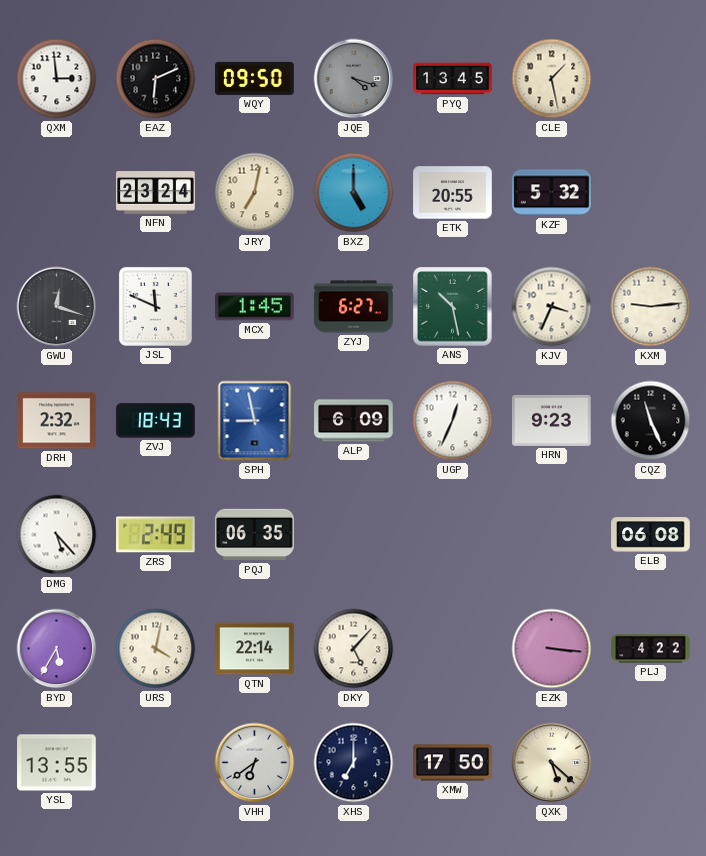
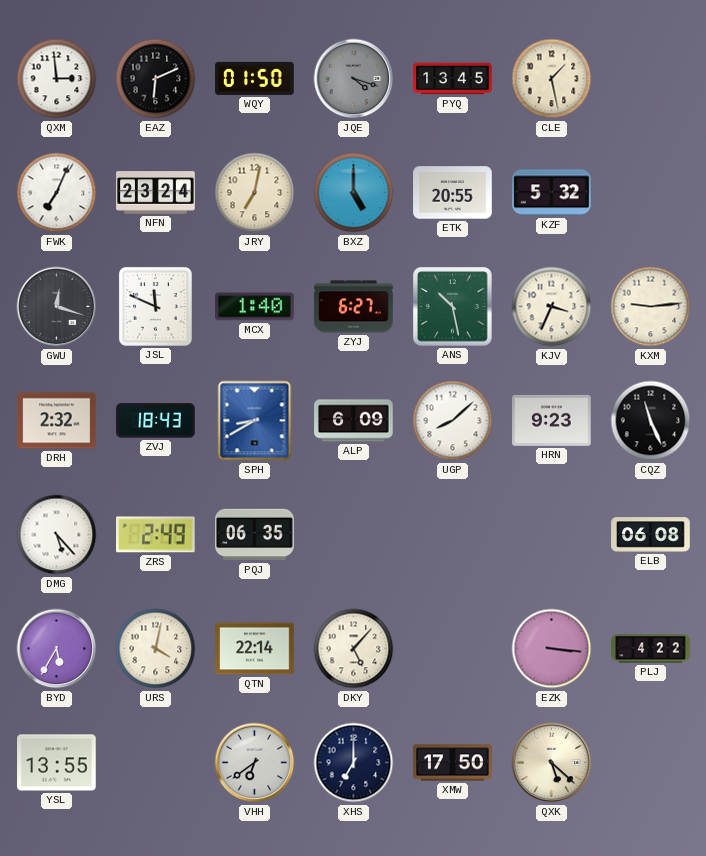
WQY: 09:50 -> 01:50 (255, 78)
FWK: none -> 7:04 (57, 193)
MCX: 1:45 -> 1:40 (255, 307)
SPH: 8:58 -> 8:40 (255, 421)
UGP: 12:34 -> 8:08 (453, 421)
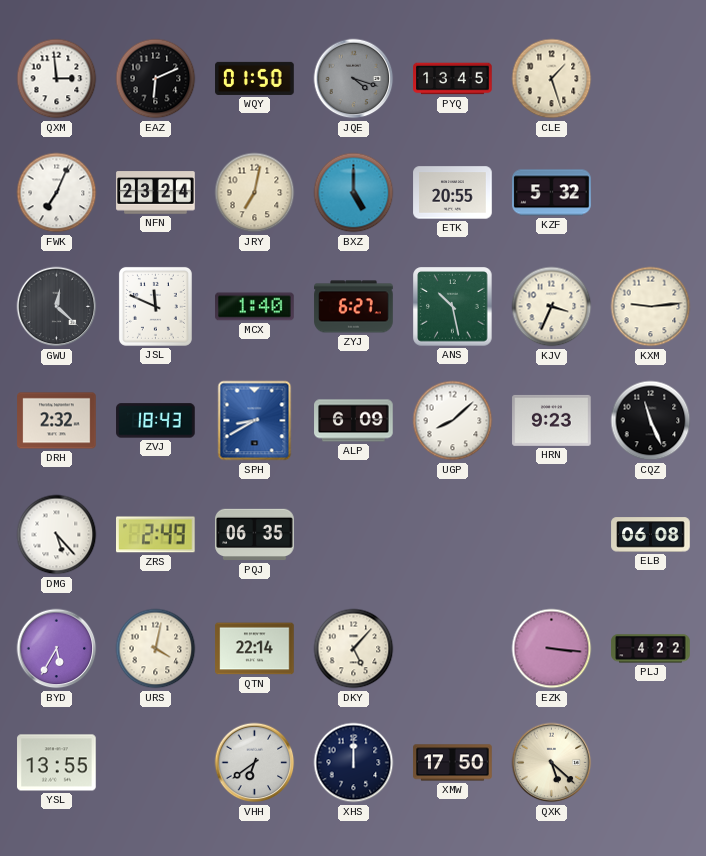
CLE: 1:28 -> 1:27 (552, 79)
GWU: 12:18 -> 12:22 (57, 307)
XHS: 7:00 -> 12:00 (354, 763)
